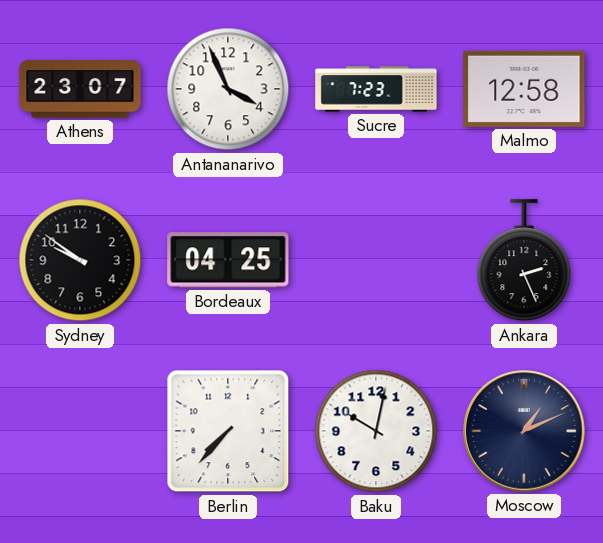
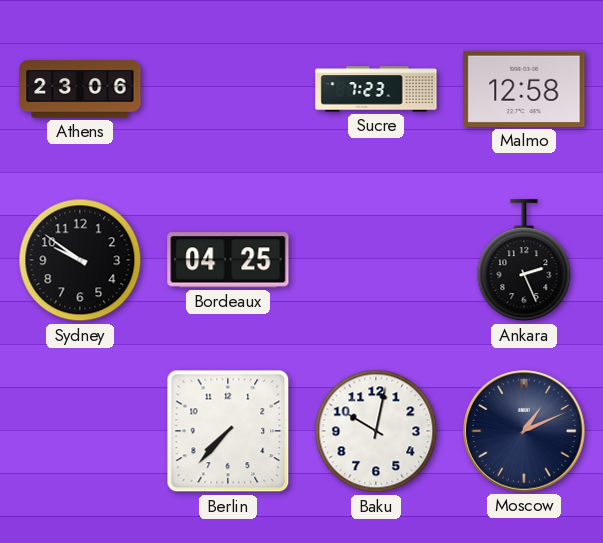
Athens: 23:07 -> 23:06 (80, 89)
Antananarivo: 3:56 -> none (228, 89)
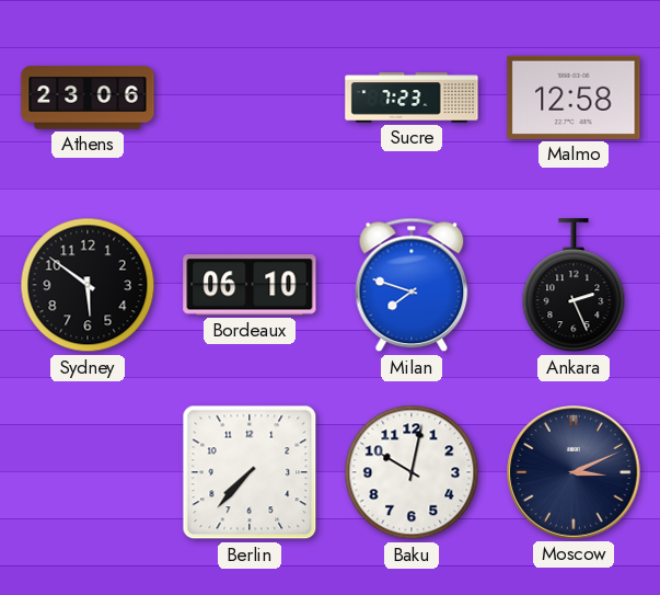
Sydney: 9:51 -> 5:51 (88, 285)
Bordeaux: 04:25 -> 06:10 (250, 285)
Milan: none -> 7:48 (412, 285)
Moscow: 1:11 -> 3:11 (574, 472)
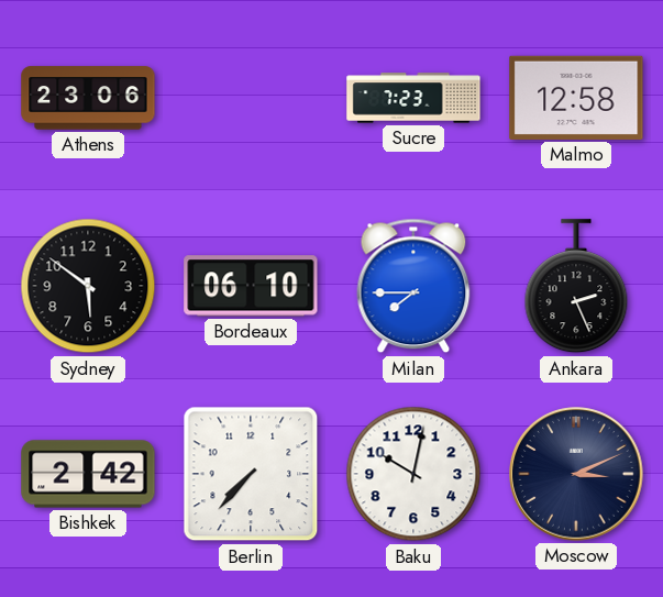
Milan: 7:48 -> 7:45 (413, 286)
Bishkek: none -> 2:42 (88, 474)
